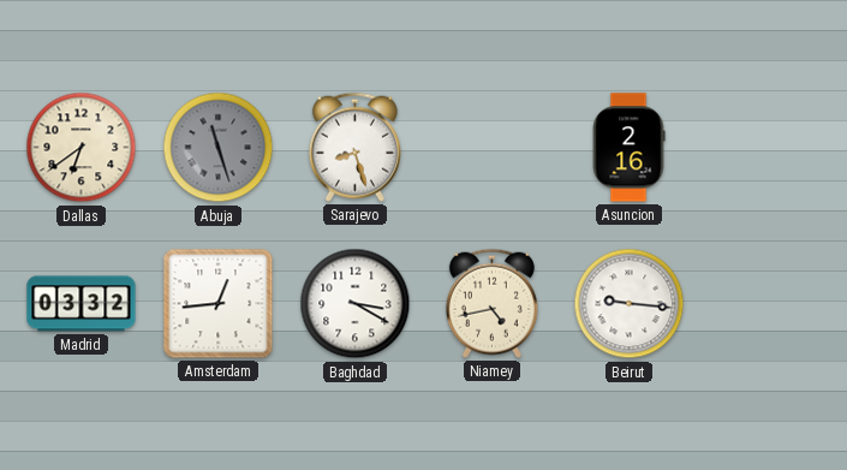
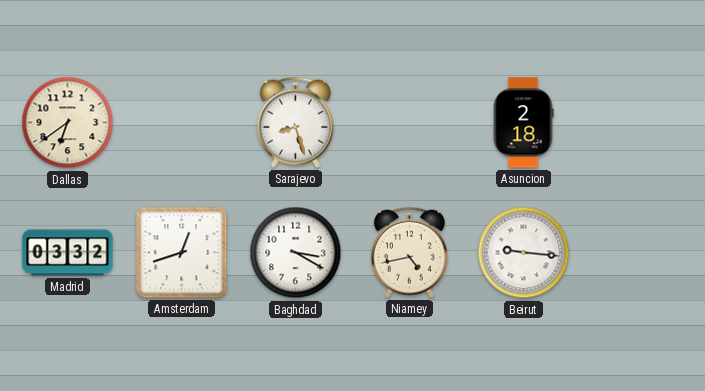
Abuja: 11:27 -> none (219, 148)
Asuncion: 2:16 -> 2:18 (523, 123)
Amsterdam: 12:44 -> 12:42 (182, 253)
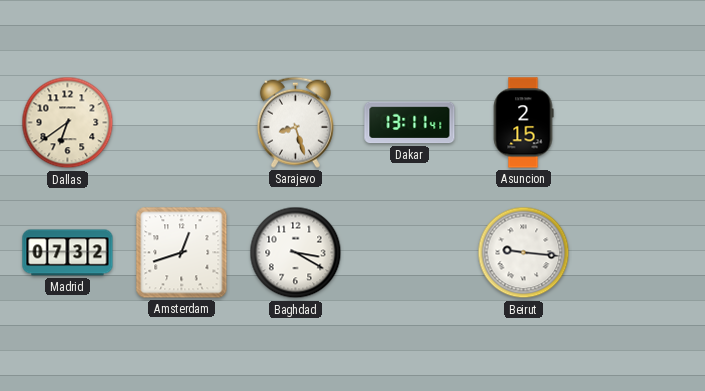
Dakar: none -> 13:11 (410, 123)
Asuncion: 2:18 -> 2:15 (523, 123)
Madrid: 03:32 -> 07:32 (68, 253)
Niamey: 4:43 -> none (409, 252)
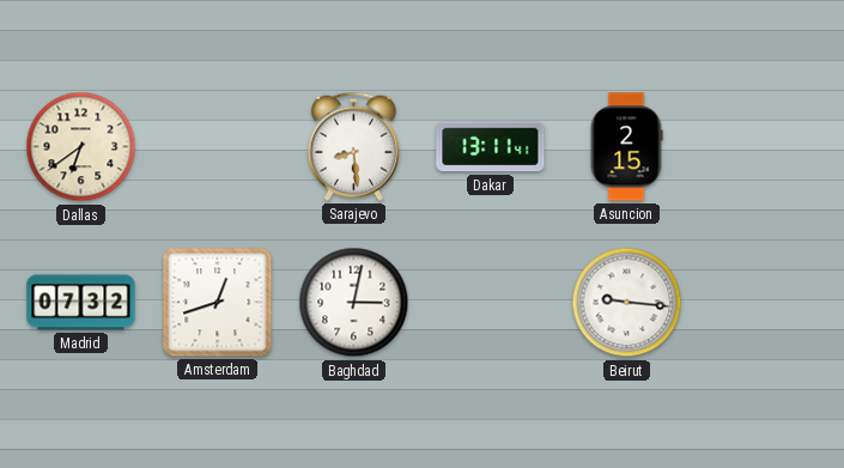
Sarajevo: 8:27 -> 8:29 (353, 146)
Baghdad: 3:20 -> 3:02 (354, 303)
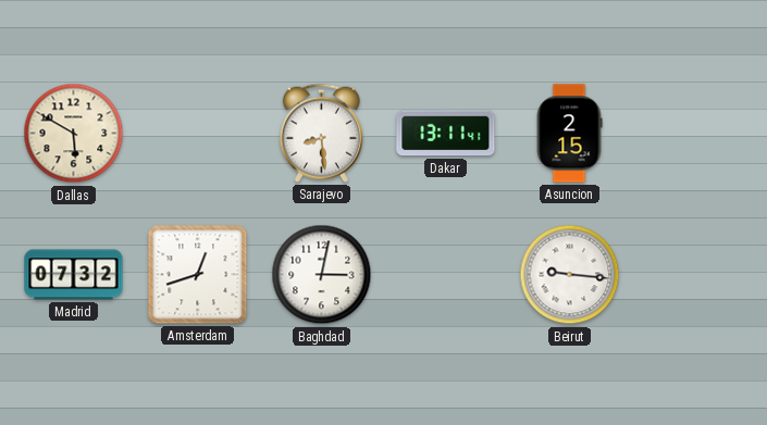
Dallas: 6:39 -> 5:50 (74, 134)
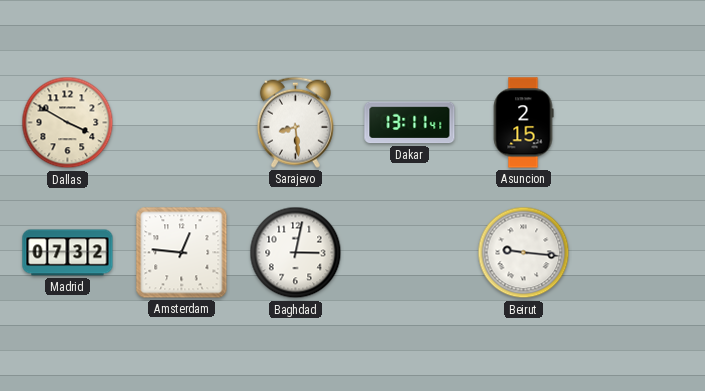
Dallas: 5:50 -> 3:50 (68, 123)
Amsterdam: 12:42 -> 12:46 (182, 253)
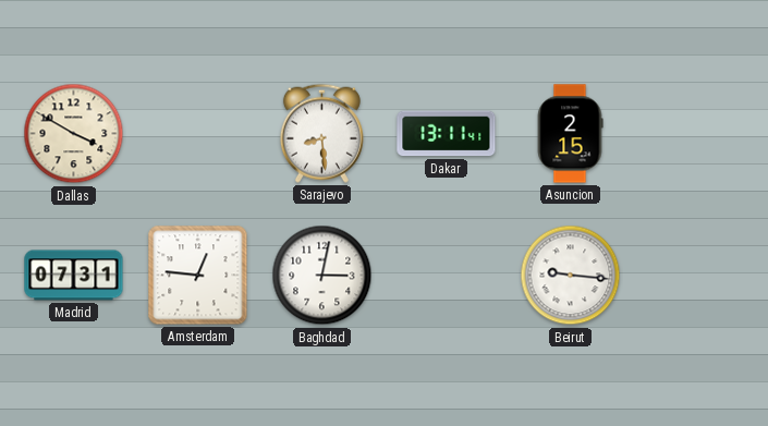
Madrid: 07:32 -> 07:31 (74, 276)
